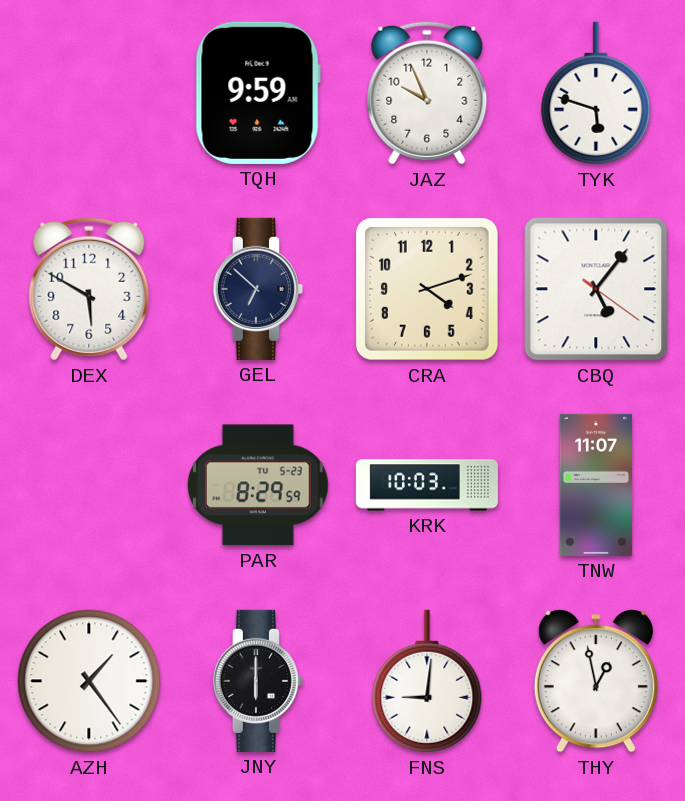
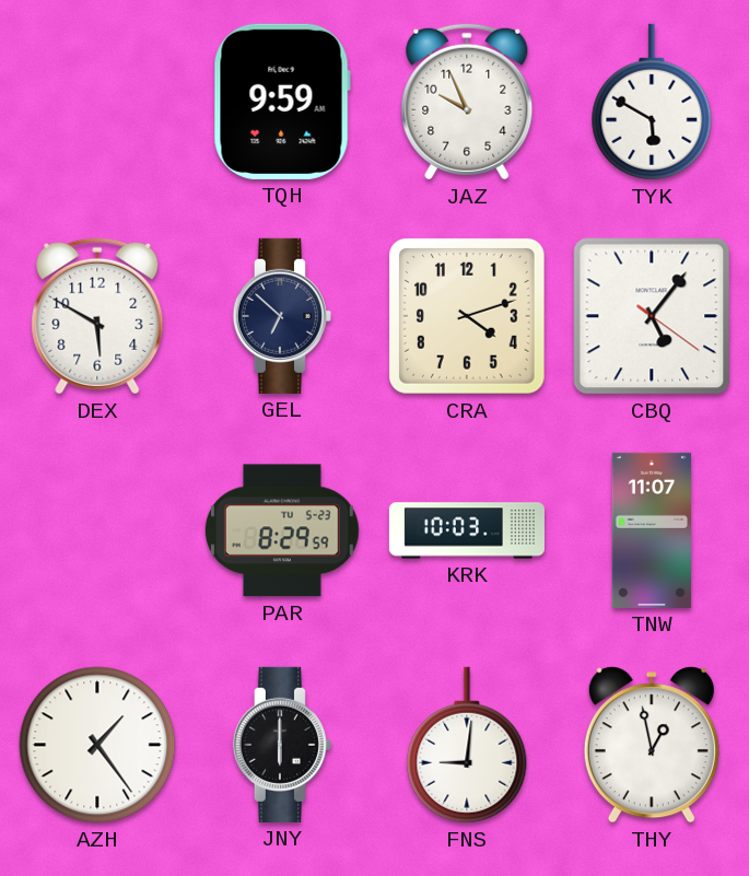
TYK: 5:48 -> 5:50 (652, 102)
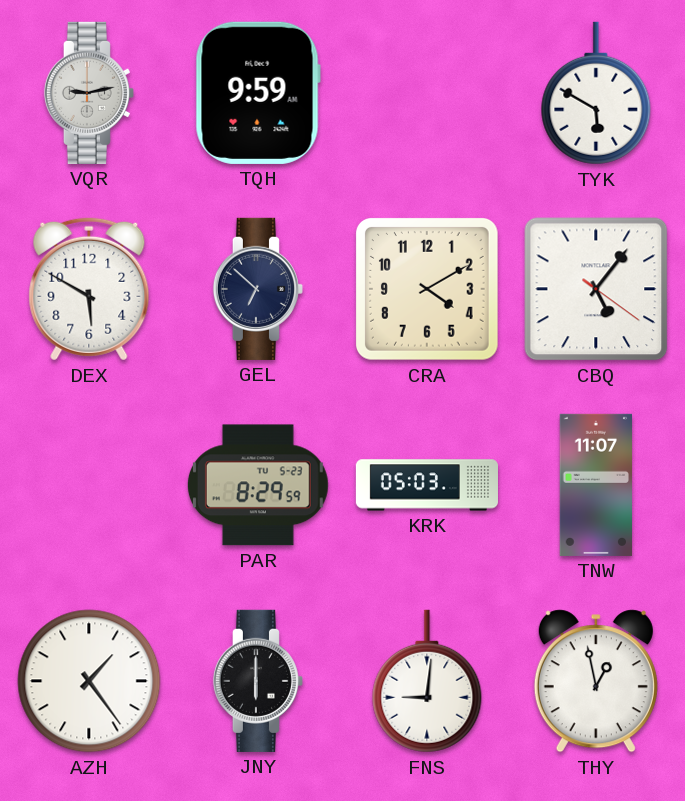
VQR: none -> 9:13 (89, 93)
JAZ: 9:56 -> none (467, 102)
CRA: 4:12 -> 4:10 (428, 290)
KRK: 10:03 -> 05:03 (427, 485)
